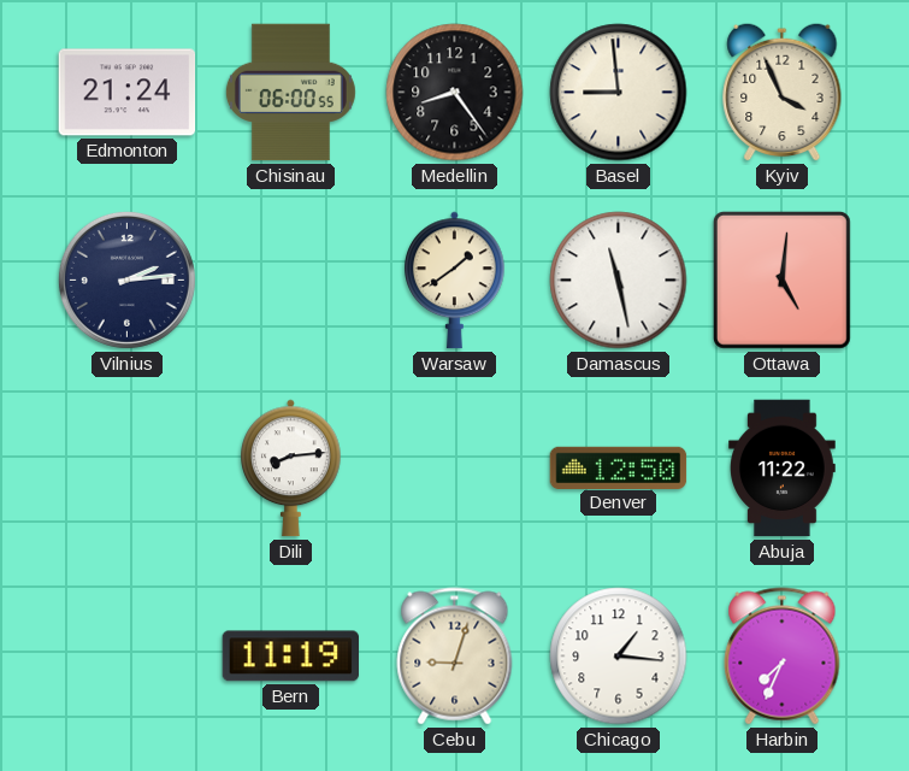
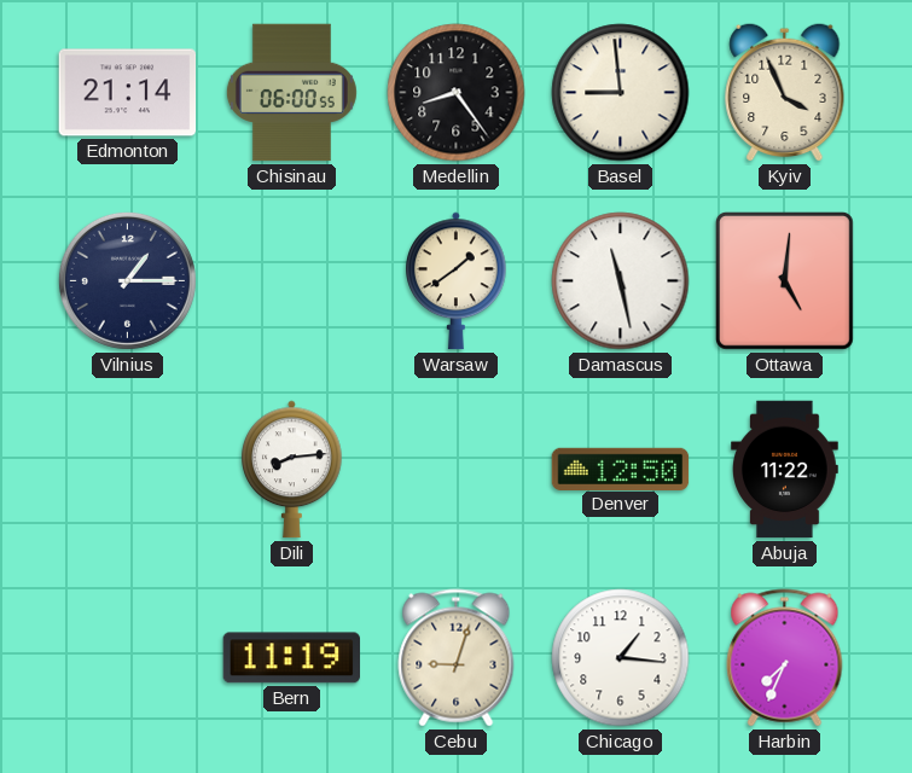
Edmonton: 21:24 -> 21:14 (128, 93)
Vilnius: 2:14 -> 1:15 (127, 280)
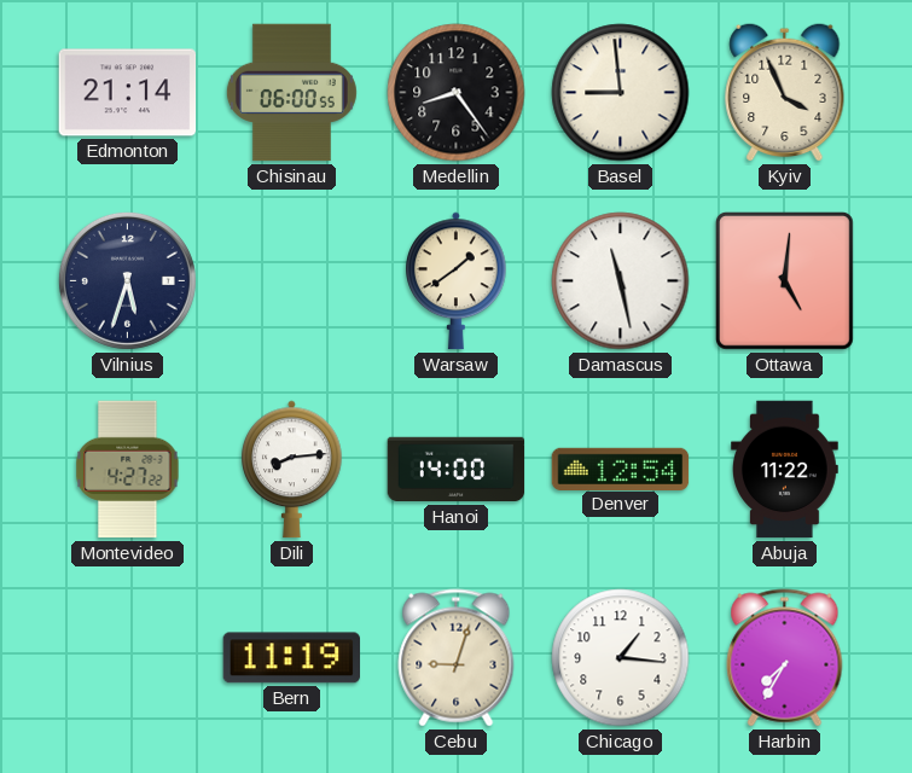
Vilnius: 1:15 -> 5:33 (127, 280)
Montevideo: none -> 4:27 (128, 470)
Hanoi: none -> 14:00 (457, 470)
Denver: 12:50 -> 12:54 (621, 469)
Harbin: 7:34 -> 7:35 (785, 658)
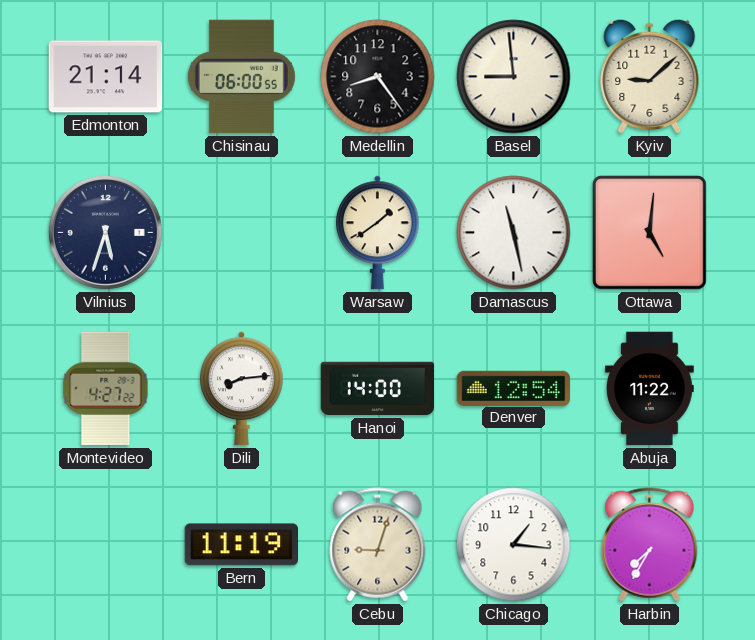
Kyiv: 3:56 -> 9:08 (650, 76)
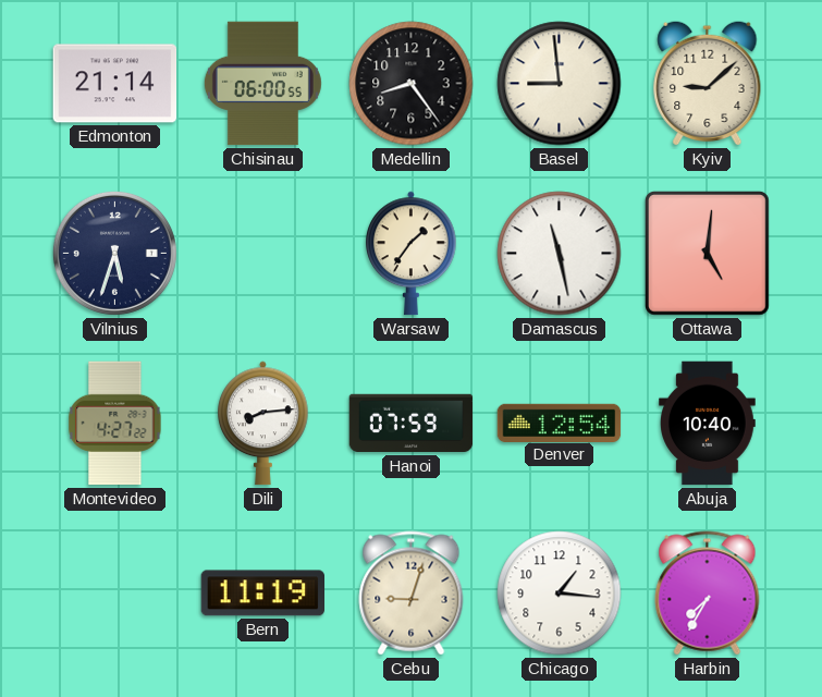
Warsaw: 1:39 -> 1:36 (412, 254)
Hanoi: 14:00 -> 07:59 (412, 424)
Abuja: 11:22 -> 10:40 (708, 424)
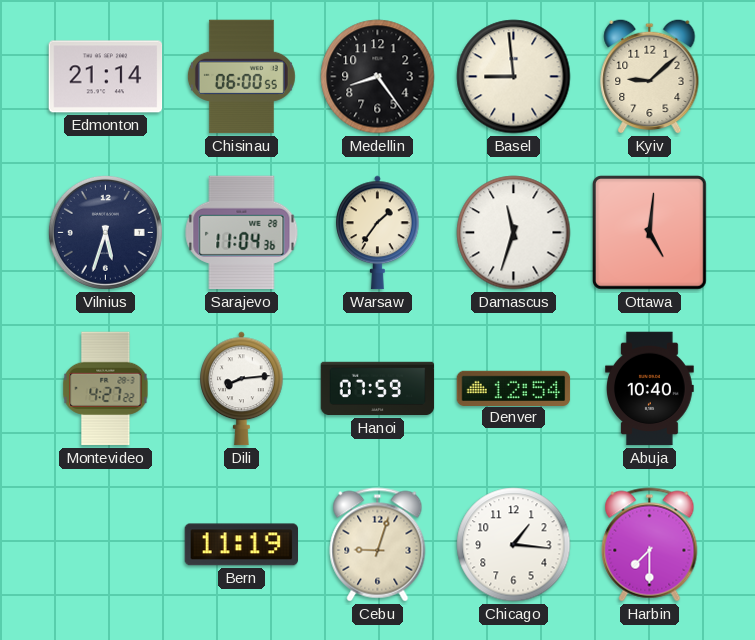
Sarajevo: none -> 11:04 (242, 233)
Damascus: 11:28 -> 11:33 (514, 233)
Harbin: 7:35 -> 7:30 (650, 545)
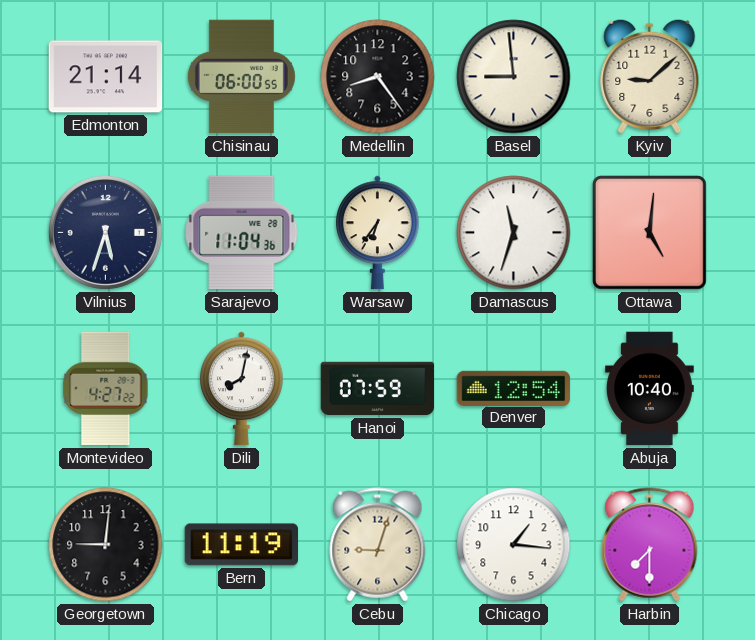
Warsaw: 1:36 -> 6:36 (378, 233)
Dili: 8:14 -> 8:02 (242, 389)
Georgetown: none -> 9:01 (106, 545)
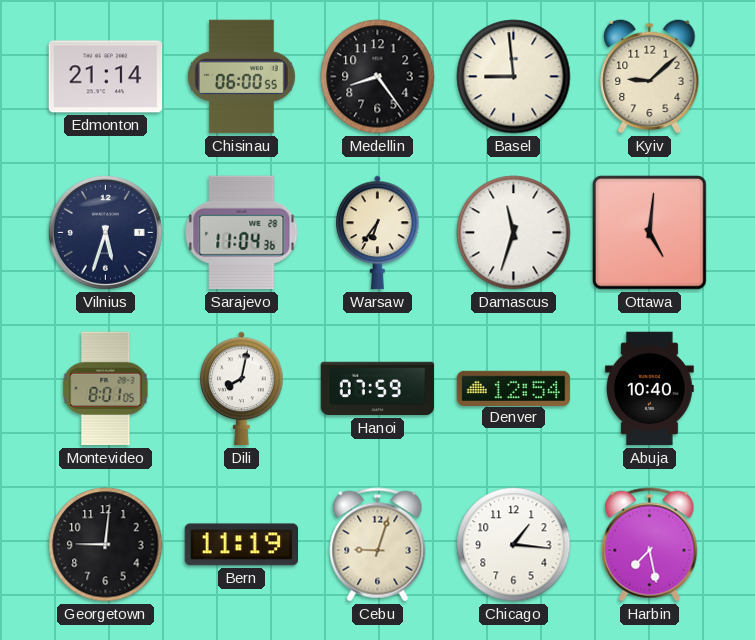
Montevideo: 4:27 -> 8:01 (106, 389)
Harbin: 7:30 -> 7:28 (650, 545)
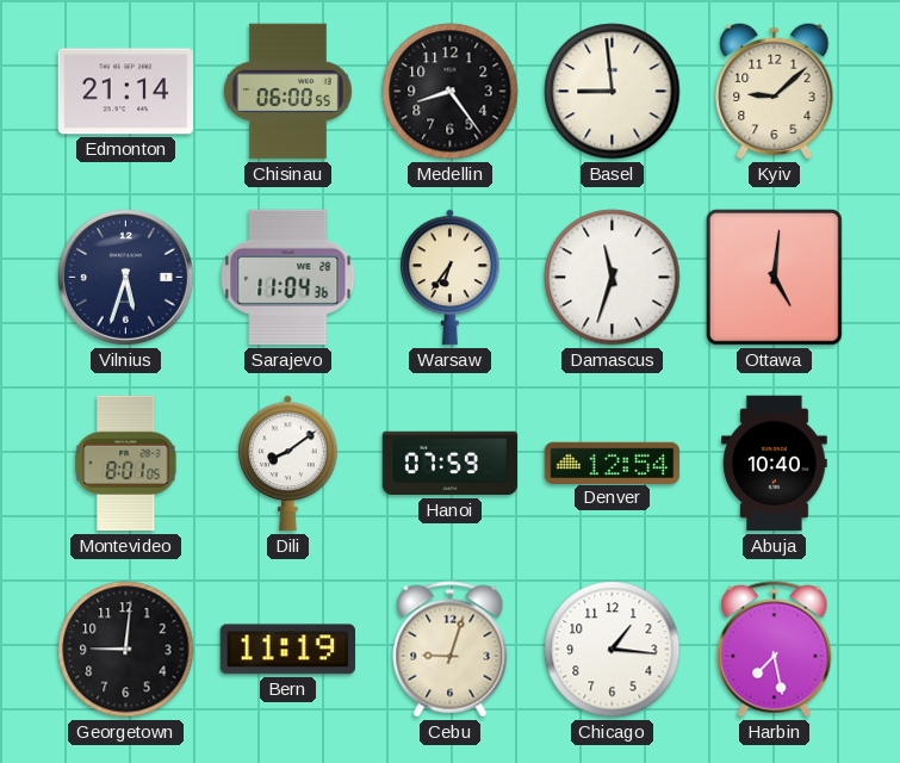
Dili: 8:02 -> 8:09 (288, 464)
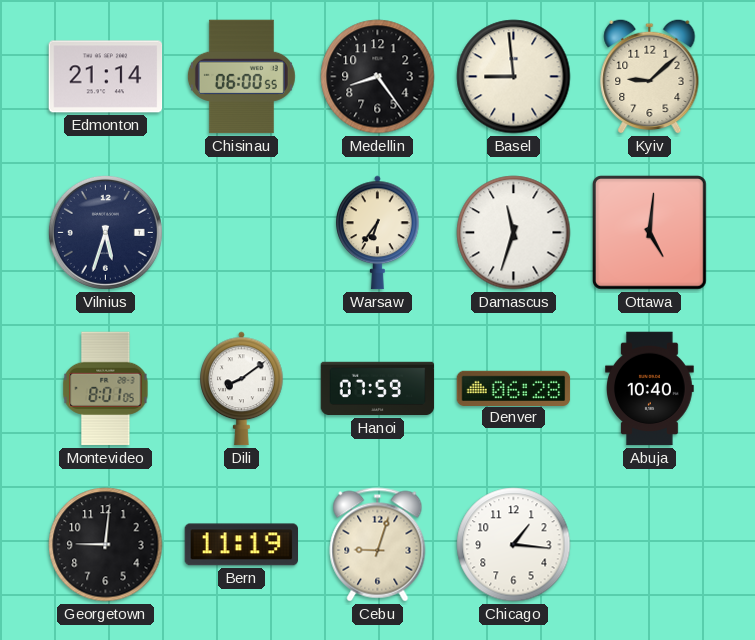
Sarajevo: 11:04 -> none (288, 278)
Denver: 12:54 -> 06:28 (514, 388)
Harbin: 7:28 -> none (775, 650)
